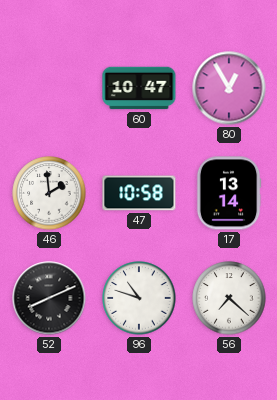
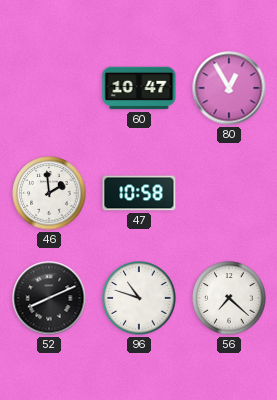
17: 13:14 -> none (229, 193)
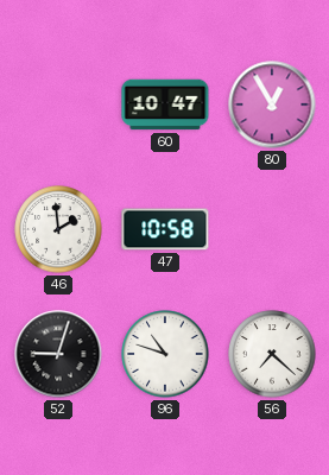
52: 8:11 -> 9:03 (58, 354)
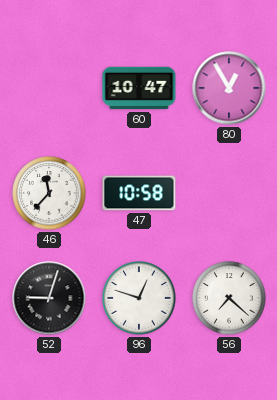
46: 1:59 -> 11:37 (49, 193)
96: 10:48 -> 12:48 (139, 298)
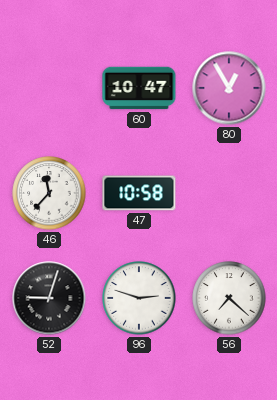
96: 12:48 -> 2:48 (139, 298)
